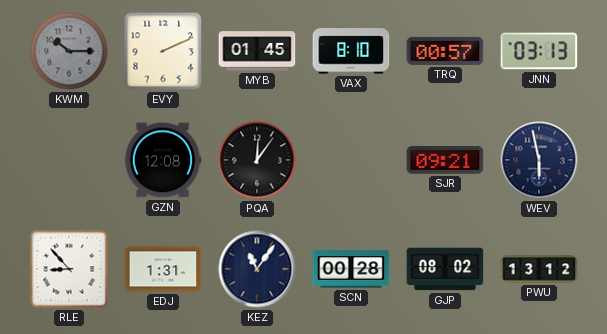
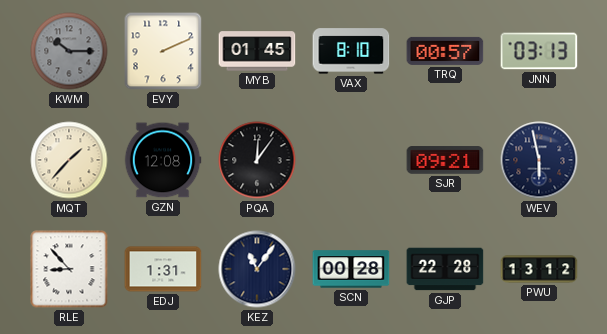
MQT: none -> 1:37 (69, 160)
GJP: 08:02 -> 22:28 (445, 269)
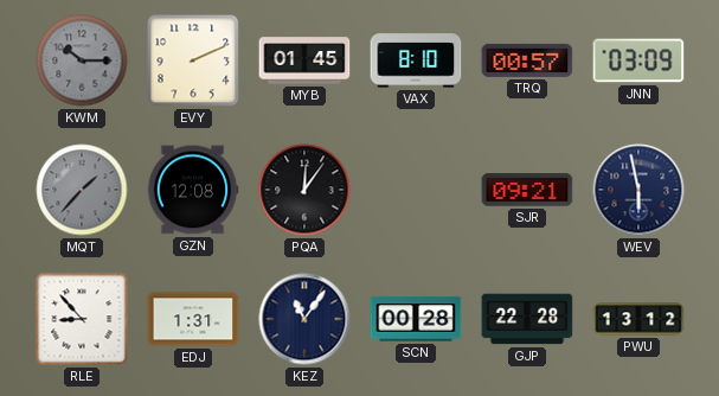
JNN: 03:13 -> 03:09 (638, 60)
MQT dial: cream -> grey (82, 190)
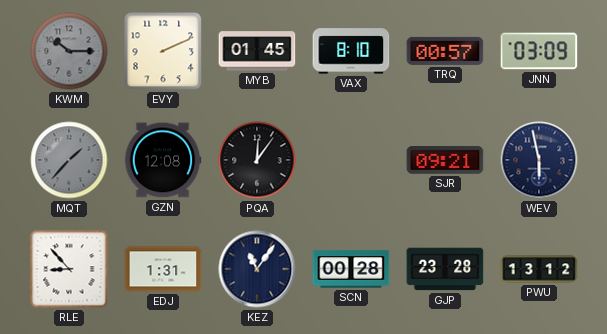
GJP: 22:28 -> 23:28 (445, 269)
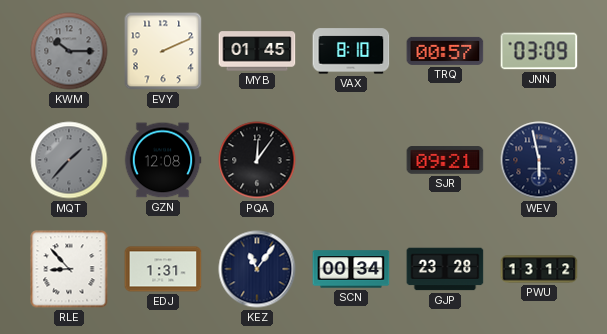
SCN: 00:28 -> 00:34 (351, 269)
